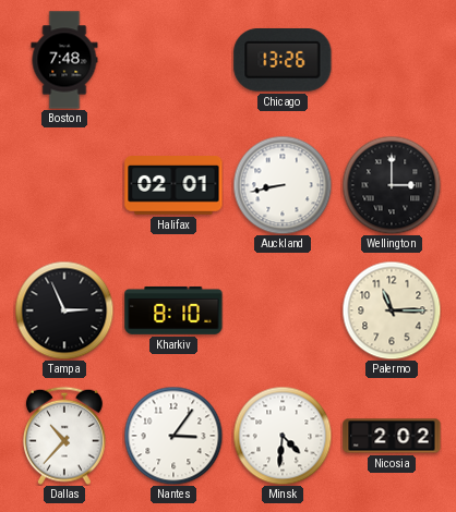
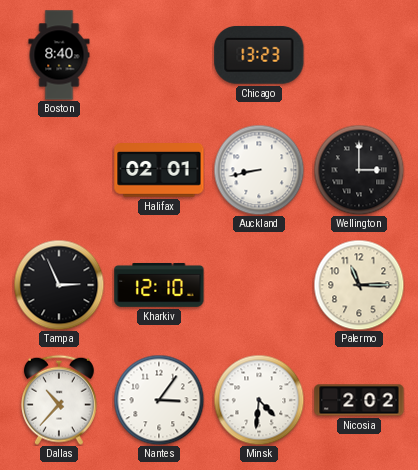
Boston: 7:48 -> 8:40 (59, 55)
Chicago: 13:26 -> 13:23 (259, 55)
Kharkiv: 8:10 -> 12:10 (159, 285)
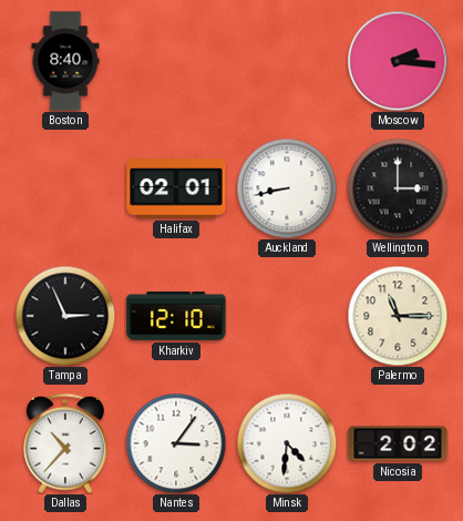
Chicago: 13:23 -> none (259, 55)
Moscow: none -> 2:16 (398, 61)
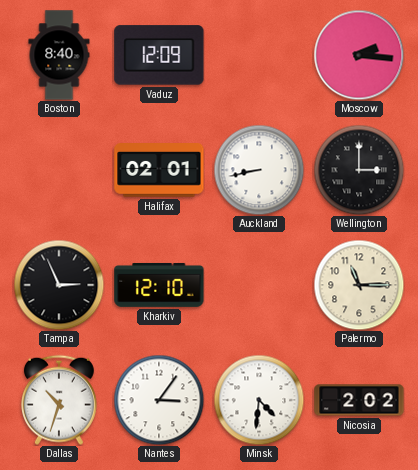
Vaduz: none -> 12:09 (159, 55)
Dallas: 10:37 -> 10:33 (59, 400)
